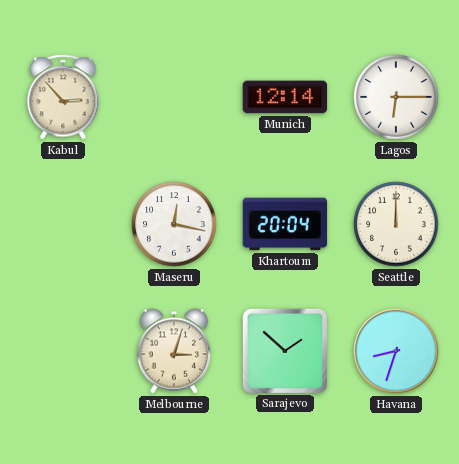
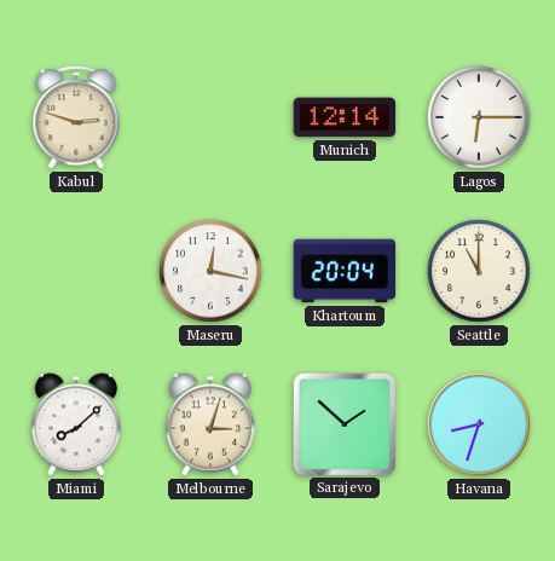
Kabul: 2:53 -> 2:48 (76, 117)
Seattle: 12:00 -> 11:00 (479, 271)
Miami: none -> 8:08 (76, 424)
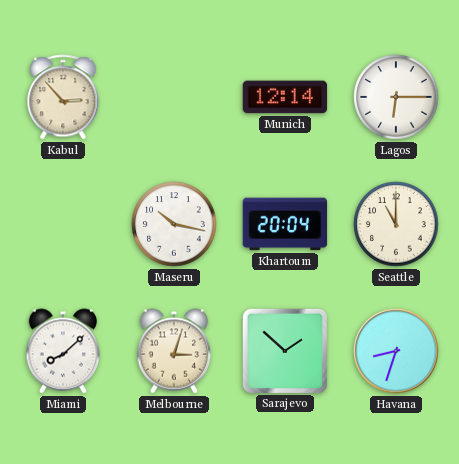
Kabul: 2:48 -> 2:53 (63, 97)
Maseru: 12:17 -> 10:17 (174, 224)
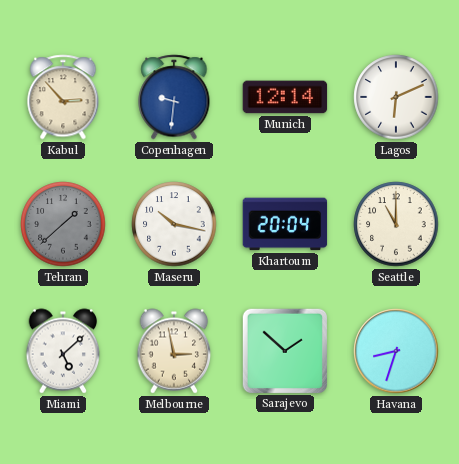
Copenhagen: none -> 9:31 (174, 97)
Lagos: 6:15 -> 6:11 (396, 97)
Tehran: none -> 1:38 (63, 224)
Miami: 8:08 -> 5:08 (63, 351)
Melbourne: 3:03 -> 2:58 (174, 351)
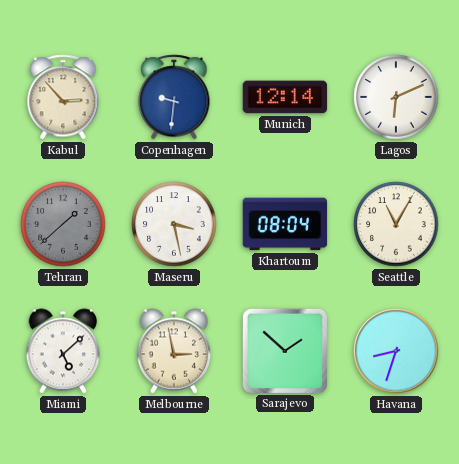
Maseru: 10:17 -> 3:28 (174, 224)
Khartoum: 20:04 -> 08:04 (285, 224)
Seattle: 11:00 -> 11:05 (396, 224)
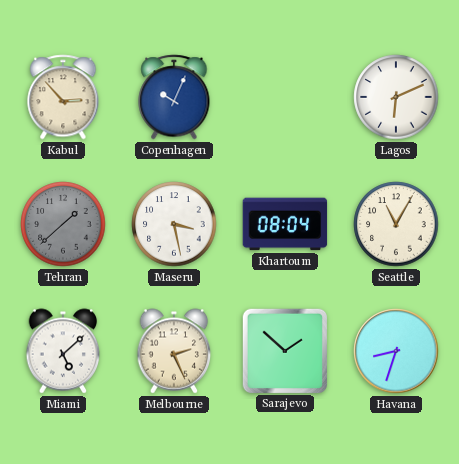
Copenhagen: 9:31 -> 10:04 (174, 97)
Munich: 12:14 -> none (285, 97)
Melbourne: 2:58 -> 2:26 (174, 351)
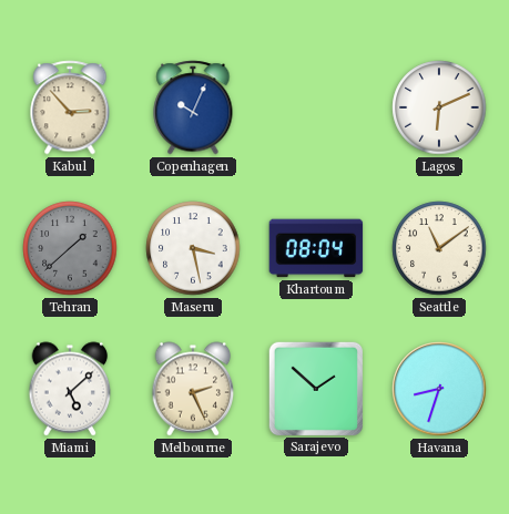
Seattle: 11:05 -> 11:09 (439, 248)
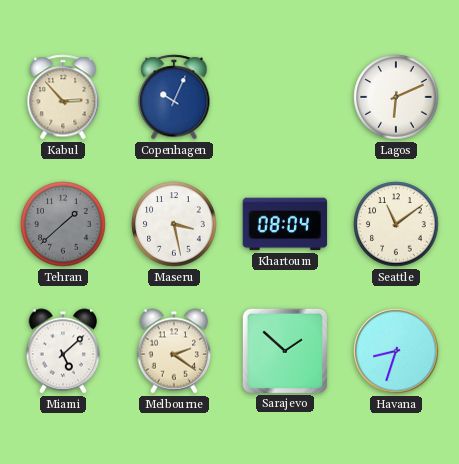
Melbourne: 2:26 -> 2:21 (174, 351)
